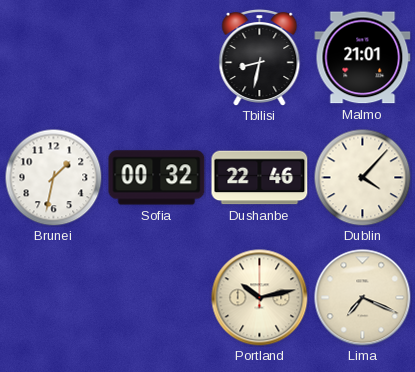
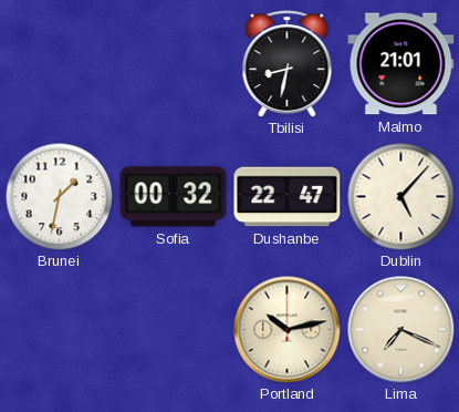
Dushanbe: 22:46 -> 22:47 (288, 197)
Dublin: 4:07 -> 5:07 (400, 196)
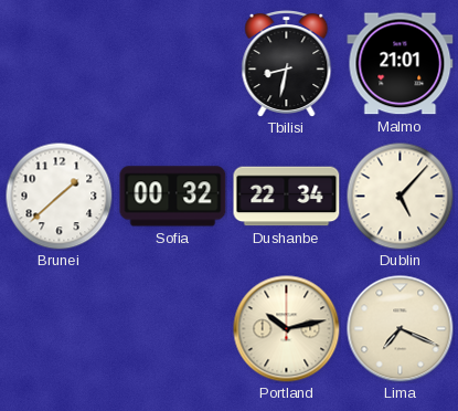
Brunei: 1:32 -> 1:38 (58, 196)
Dushanbe: 22:47 -> 22:34 (287, 197)
